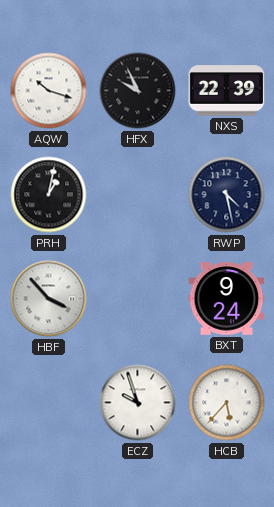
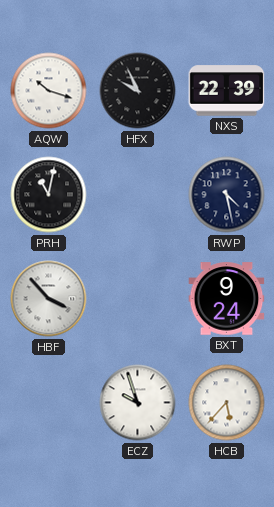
PRH: 1:02 -> 11:02 (49, 195)
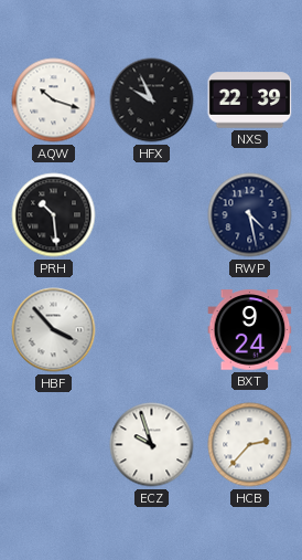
PRH: 11:02 -> 10:29 (54, 215)
HCB: 5:37 -> 2:37 (250, 445)
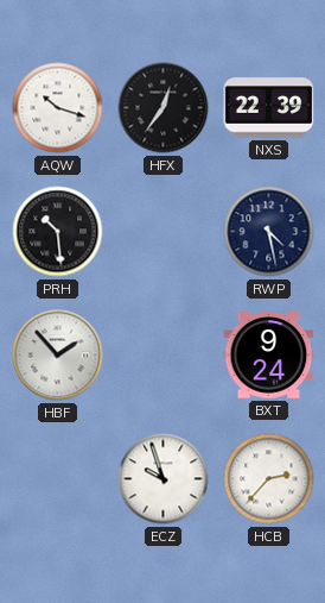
HFX: 9:56 -> 12:36 (164, 108)
HBF: 3:53 -> 1:53 (58, 356)
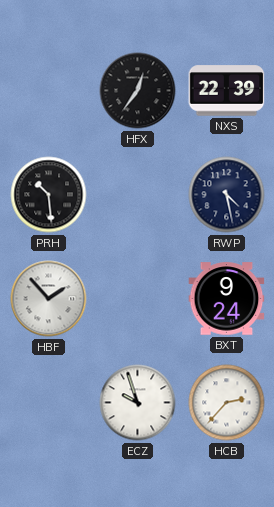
AQW: 10:18 -> none (58, 108)
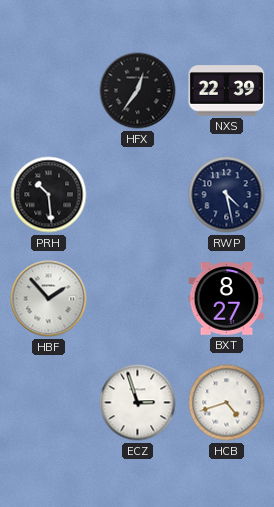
BXT: 9:24 -> 8:27 (227, 299)
ECZ: 9:57 -> 2:57 (138, 403)
HCB: 2:37 -> 4:42 (227, 403)
